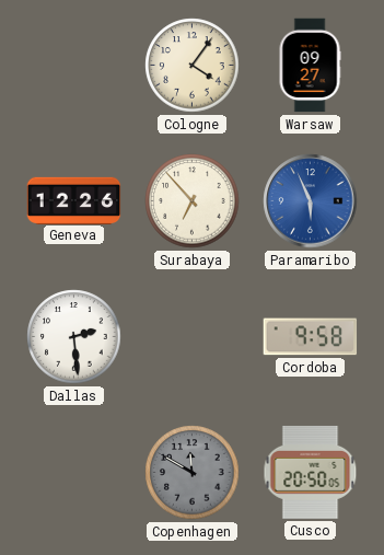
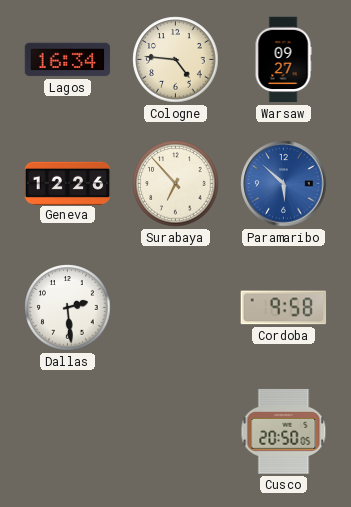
Lagos: none -> 16:34 (68, 60)
Cologne: 4:06 -> 4:46 (176, 60)
Paramaribo: 5:56 -> 5:52 (284, 184)
Copenhagen: 11:50 -> none (193, 473)
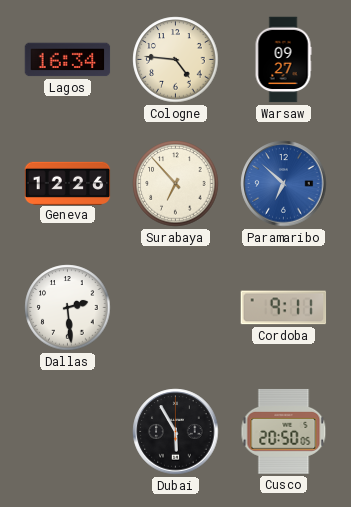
Paramaribo: 5:52 -> 6:52 (284, 184)
Cordoba: 9:58 -> 9:11 (284, 308)
Dubai: none -> 5:55 (176, 432)
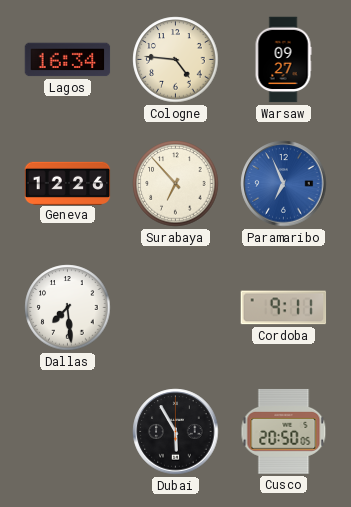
Paramaribo: 6:52 -> 6:56 (284, 184)
Dallas: 2:29 -> 7:29 (68, 308)
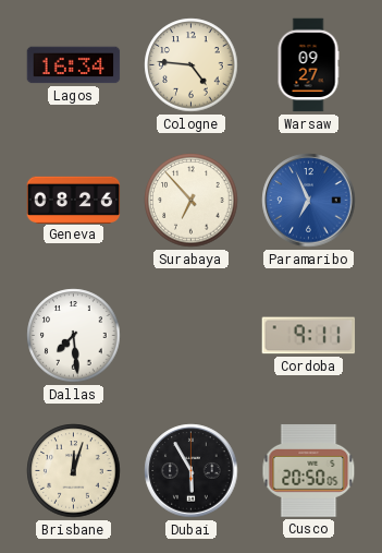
Geneva: 12:26 -> 08:26 (74, 200)
Brisbane: none -> 12:03 (74, 471)
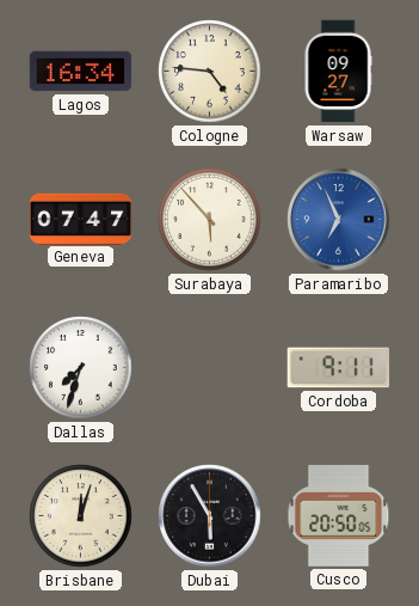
Geneva: 08:26 -> 07:47 (81, 219)
Surabaya: 6:53 -> 5:53 (210, 220)
Dallas: 7:29 -> 7:33 (81, 368)
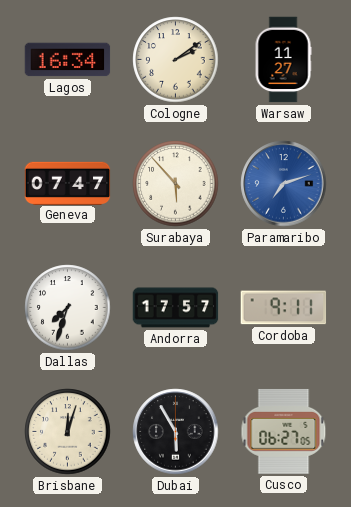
Cologne: 4:46 -> 2:09 (176, 60)
Warsaw: 09:27 -> 11:27 (283, 60)
Paramaribo: 6:56 -> 7:12 (284, 184)
Andorra: none -> 17:57 (176, 308)
Cusco: 20:50 -> 06:27 (284, 431)
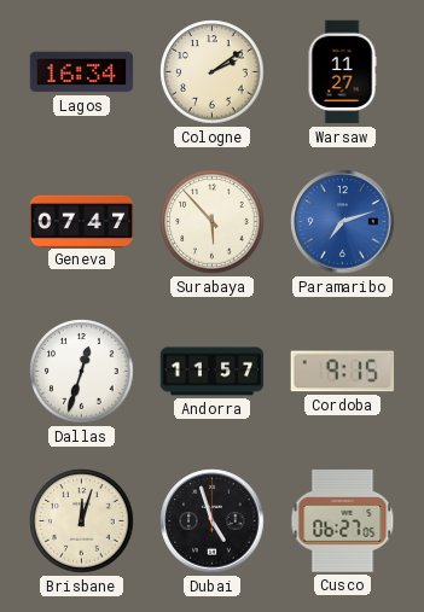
Dallas: 7:33 -> 12:33 (82, 372)
Andorra: 17:57 -> 11:57 (213, 372)
Cordoba: 9:11 -> 9:15 (343, 372)
Dubai: 5:55 -> 4:57 (213, 521)
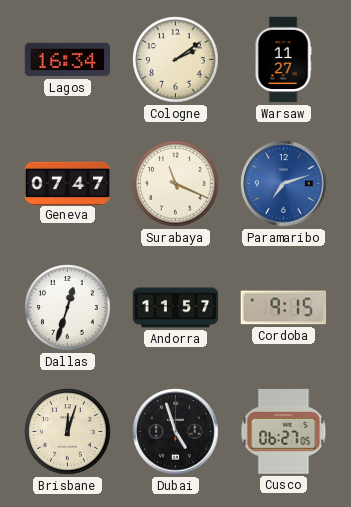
Surabaya: 5:53 -> 11:19 (176, 184)
